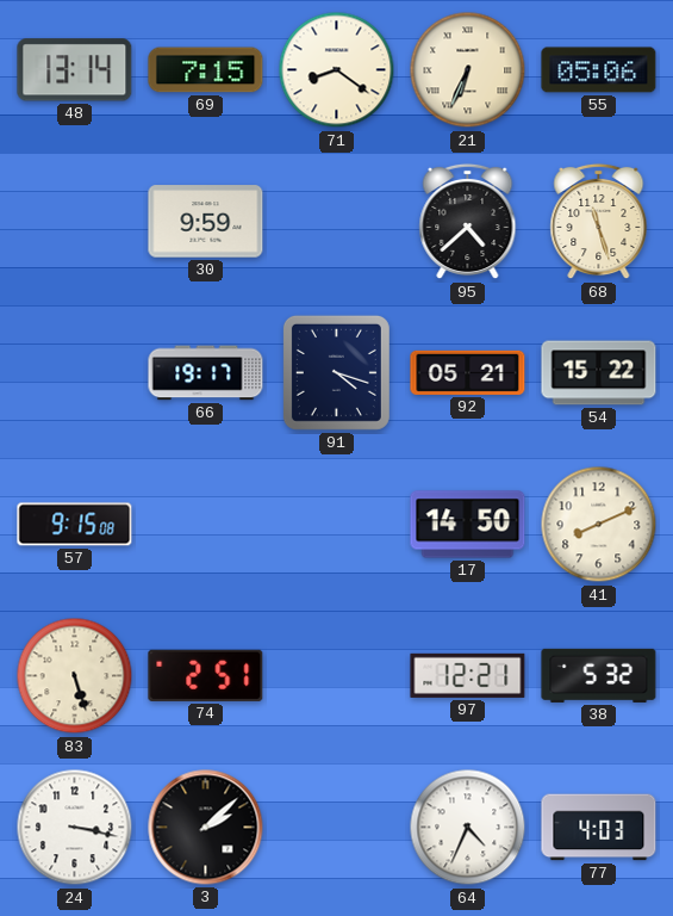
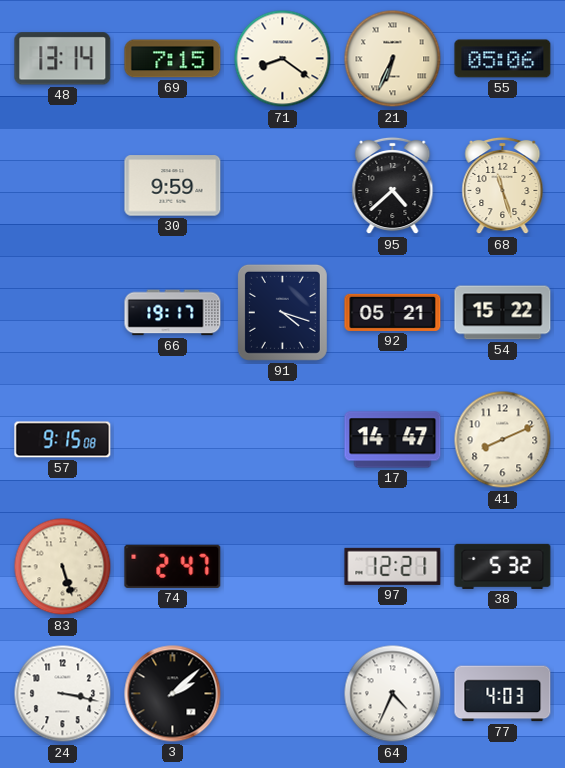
17: 14:50 -> 14:47 (393, 440)
74: 2:51 -> 2:47 (173, 566)
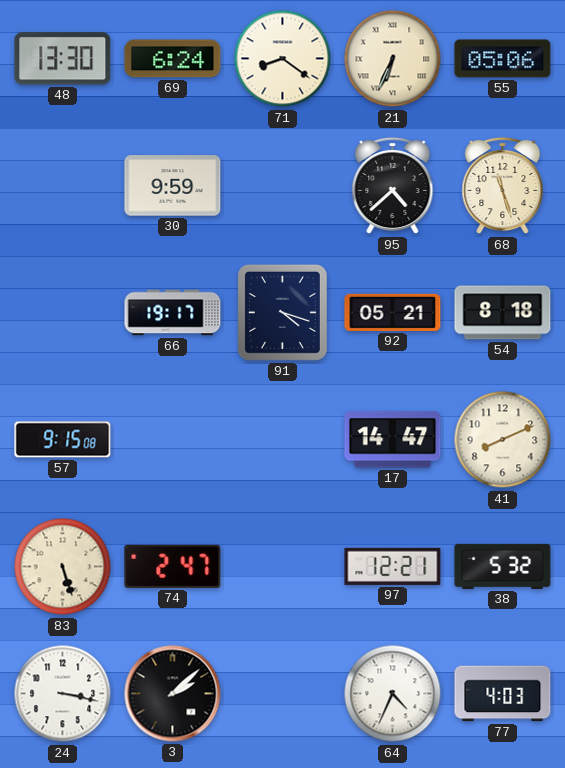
48: 13:14 -> 13:30 (63, 59)
69: 7:15 -> 6:24 (173, 59)
54: 15:22 -> 8:18 (503, 313)
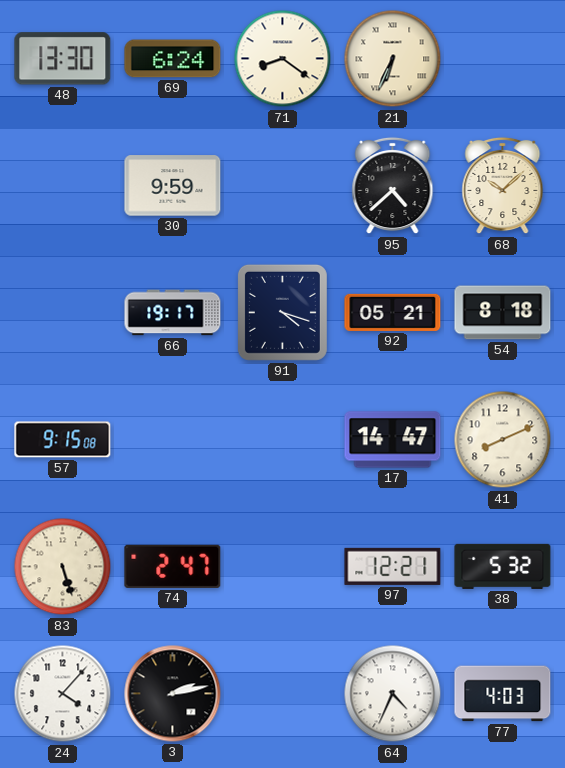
55: 05:06 -> none (503, 59)
68: 11:27 -> 10:08 (503, 186)
24: 3:17 -> 4:07 (63, 694)
3: 2:08 -> 2:13 (173, 694)
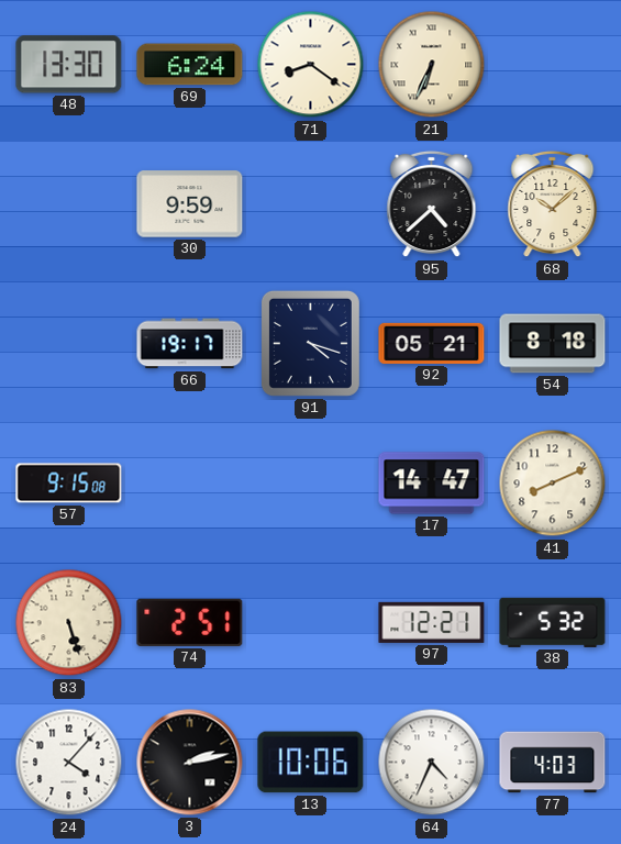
74: 2:47 -> 2:51 (190, 622)
13: none -> 10:06 (311, 763)
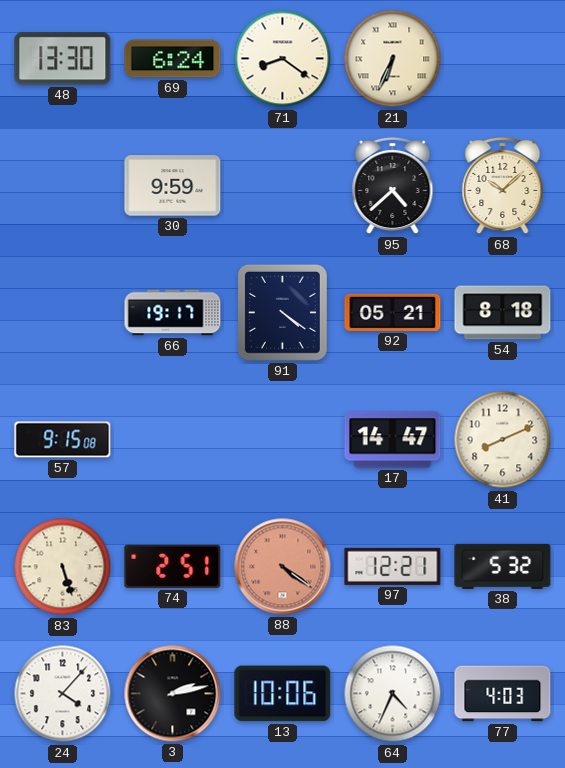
91: 4:18 -> 4:21 (282, 312)
88: none -> 4:21 (283, 567)
